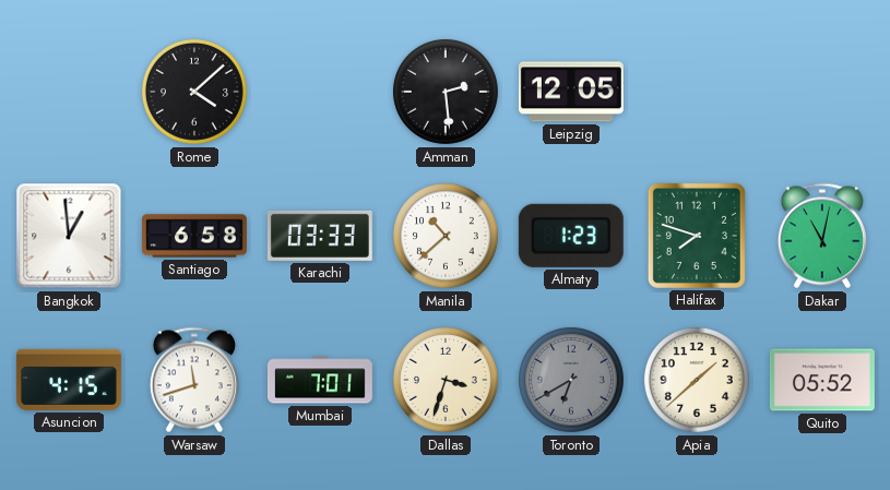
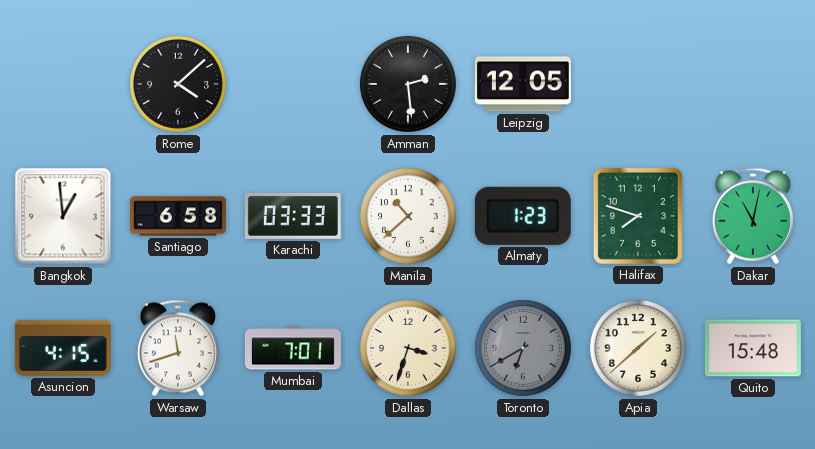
Quito: 05:52 -> 15:48 (753, 348)
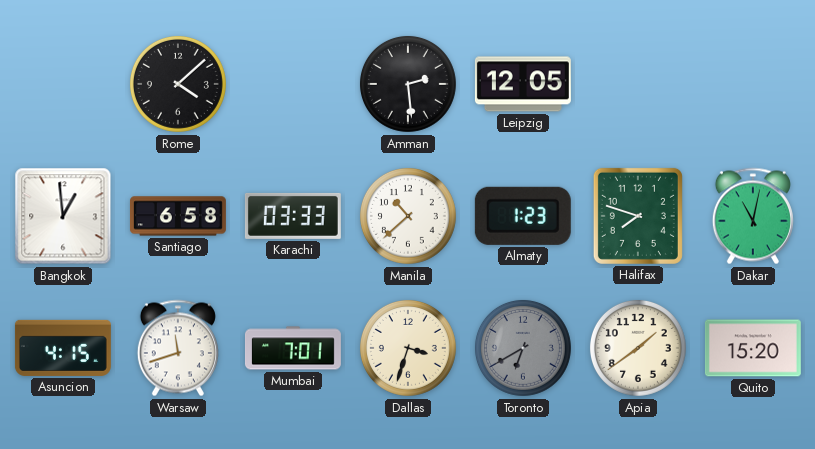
Apia: 1:38 -> 1:39 (638, 348)
Quito: 15:48 -> 15:20 (753, 348)
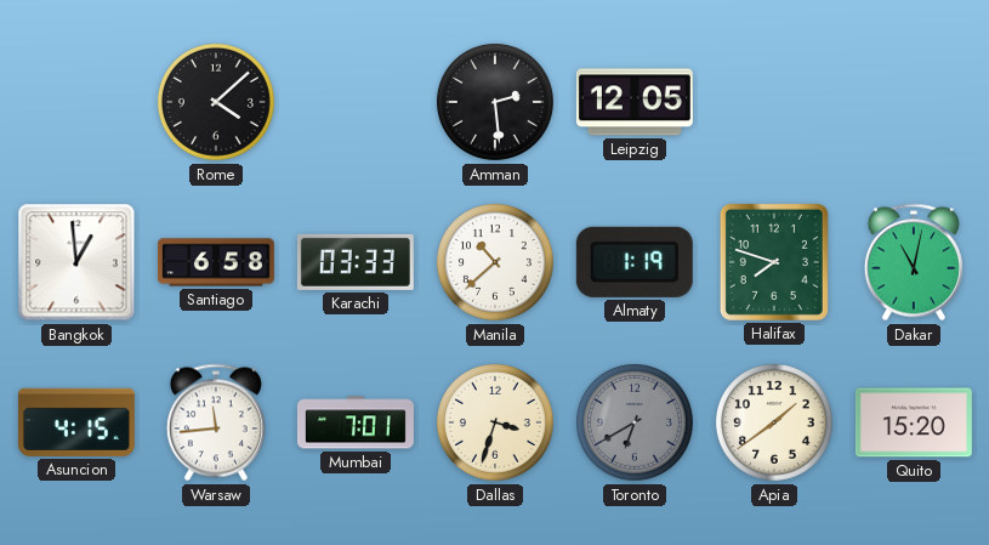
Almaty: 1:23 -> 1:19 (635, 262)
Warsaw: 11:42 -> 11:44 (216, 422)
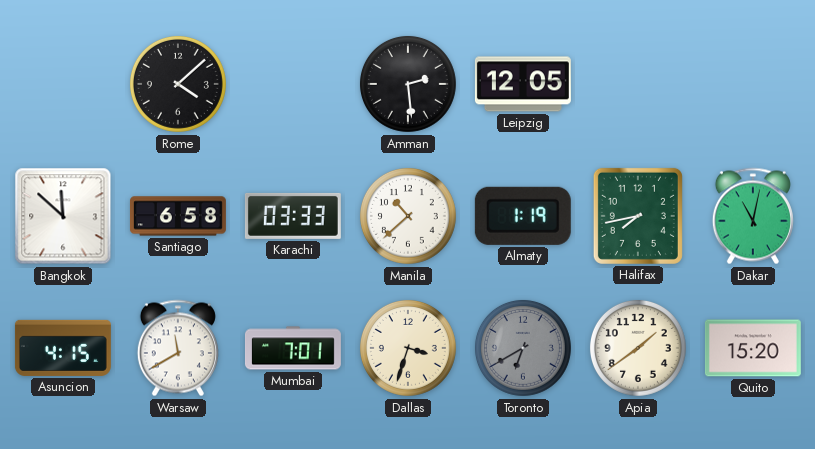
Bangkok: 12:59 -> 11:52 (63, 216)
Halifax: 7:48 -> 7:43 (638, 216)
Warsaw: 11:44 -> 11:40 (178, 348)
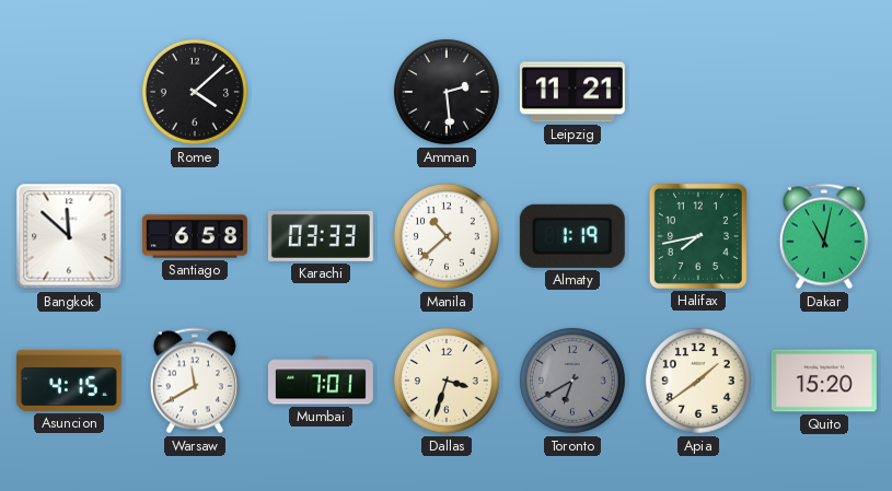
Leipzig: 12:05 -> 11:21 (572, 92)
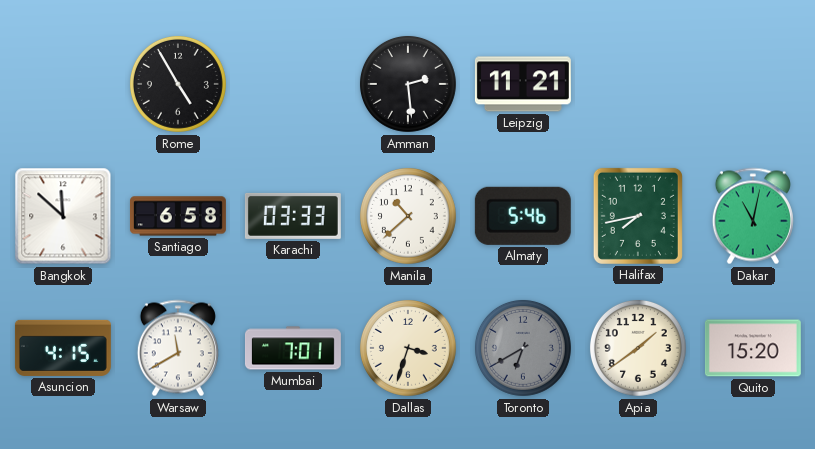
Rome: 4:08 -> 4:55 (178, 84)
Almaty: 1:19 -> 5:46 (523, 216)
